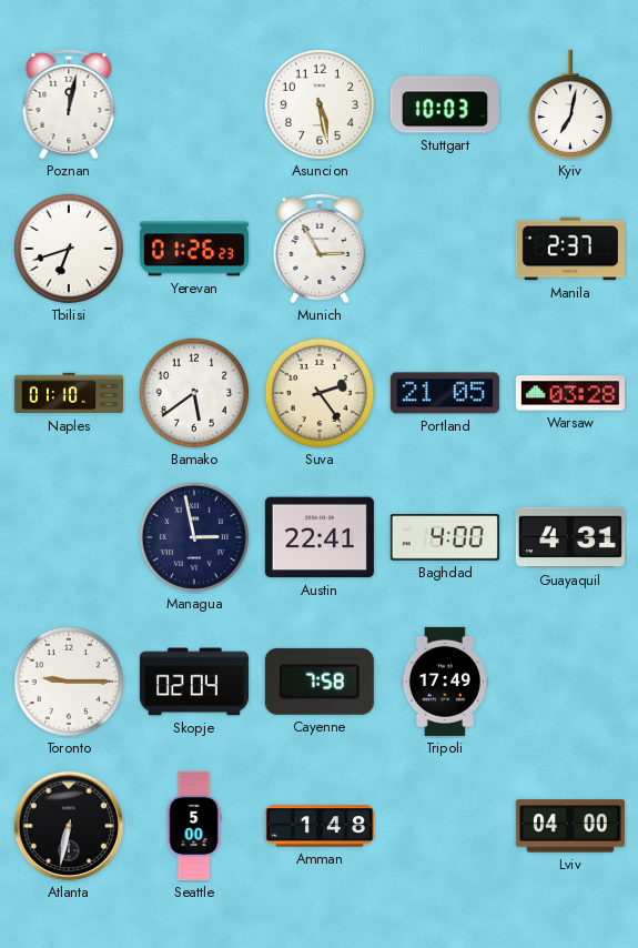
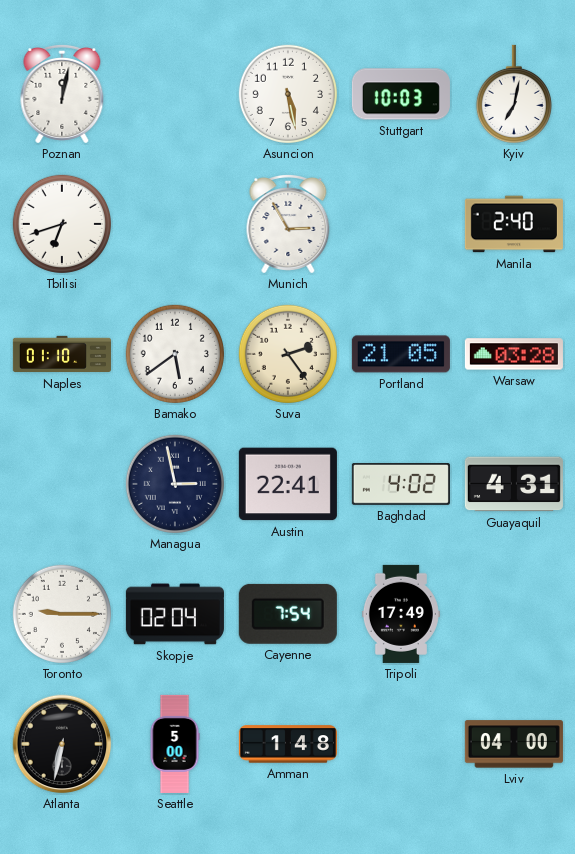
Yerevan: 01:26 -> none (194, 249)
Manila: 2:37 -> 2:40 (514, 224)
Baghdad: 4:00 -> 4:02 (401, 485)
Cayenne: 7:58 -> 7:54 (288, 614)
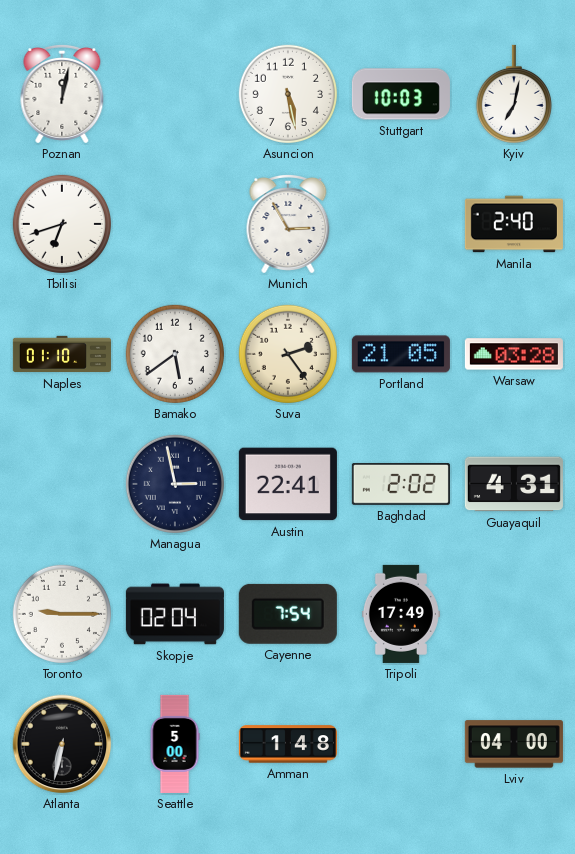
Baghdad: 4:02 -> 2:02 (401, 485)
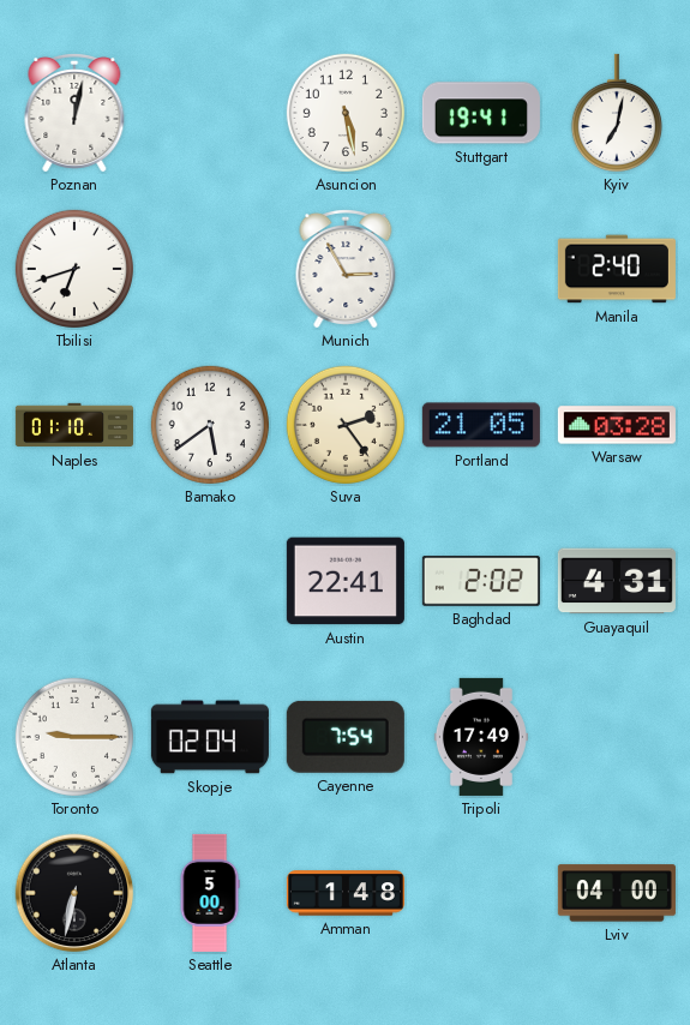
Stuttgart: 10:03 -> 19:41 (481, 113)
Managua: 2:58 -> none (175, 484)
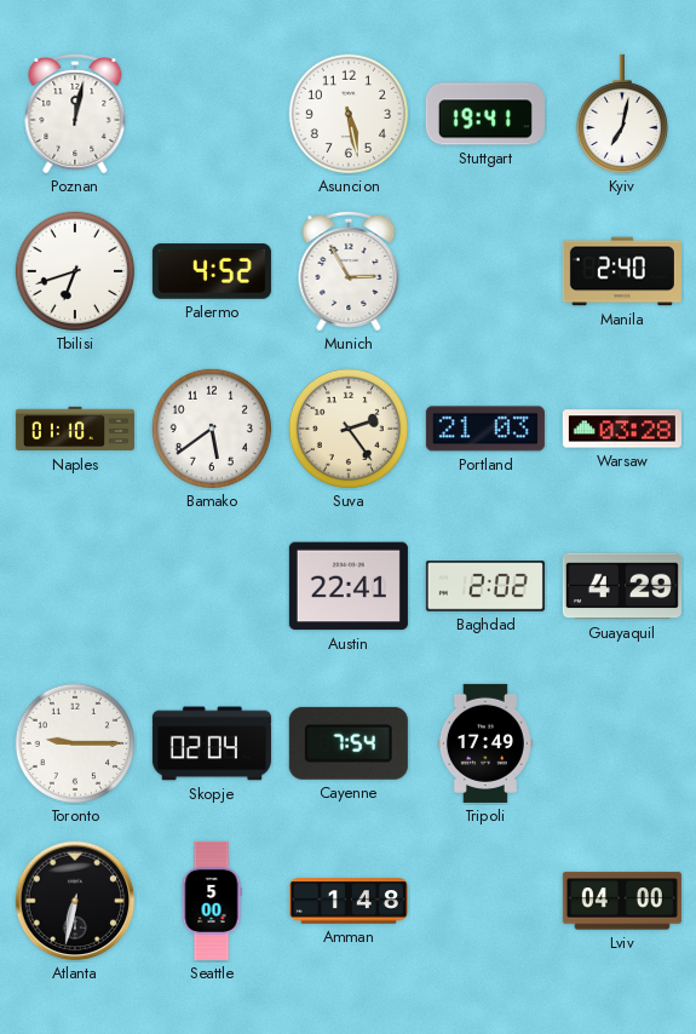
Palermo: none -> 4:52 (212, 271)
Portland: 21:05 -> 21:03 (485, 429)
Guayaquil: 4:31 -> 4:29 (622, 586)
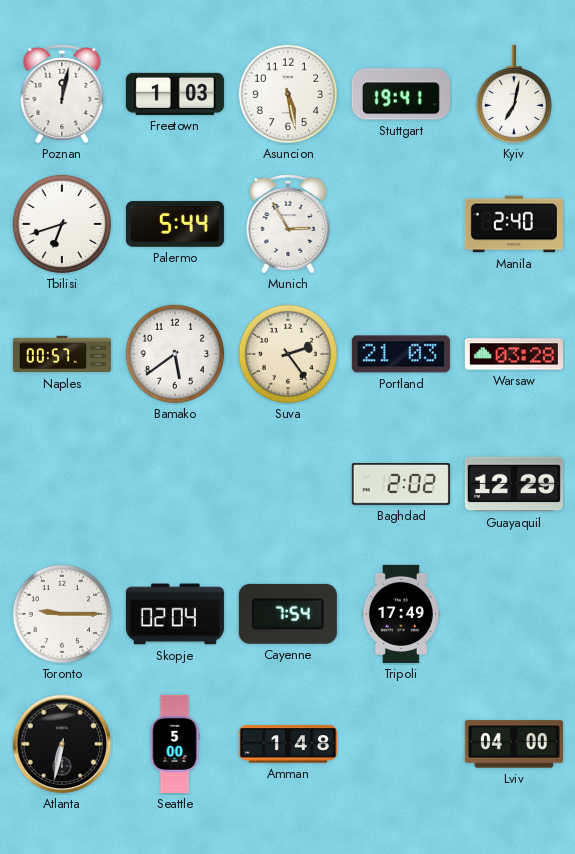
Freetown: none -> 1:03 (175, 94)
Palermo: 4:52 -> 5:44 (175, 224)
Naples: 01:10 -> 00:57 (62, 354)
Austin: 22:41 -> none (349, 586)
Guayaquil: 4:29 -> 12:29 (514, 484)
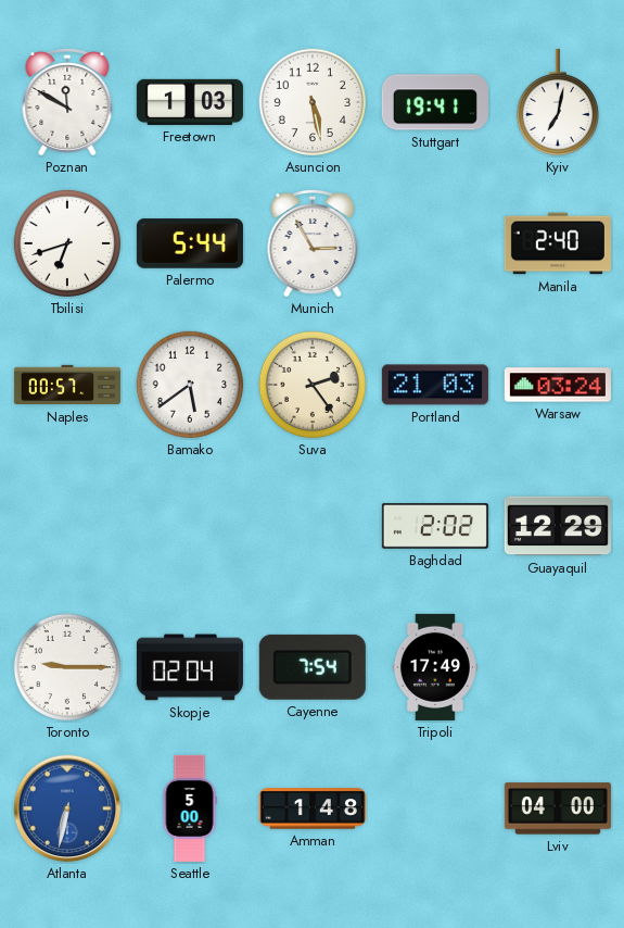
Poznan: 12:02 -> 11:50 (67, 102)
Warsaw: 03:28 -> 03:24 (558, 385)
Atlanta dial: black -> blue (67, 808)
